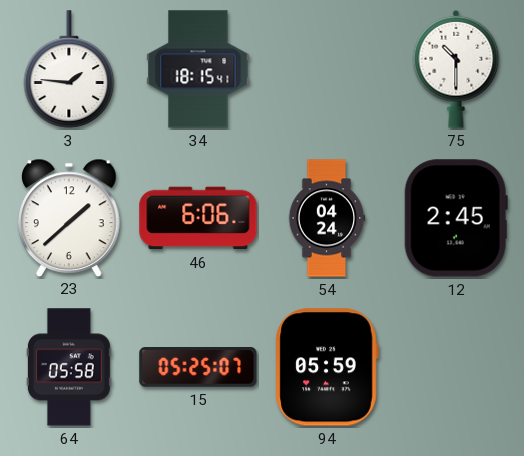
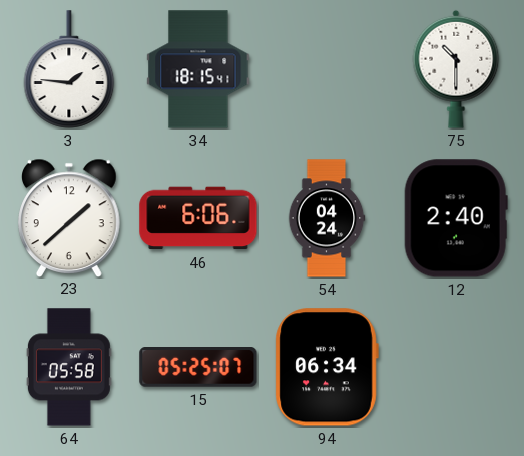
12: 2:45 -> 2:40 (456, 218)
94: 05:59 -> 06:34 (327, 367)
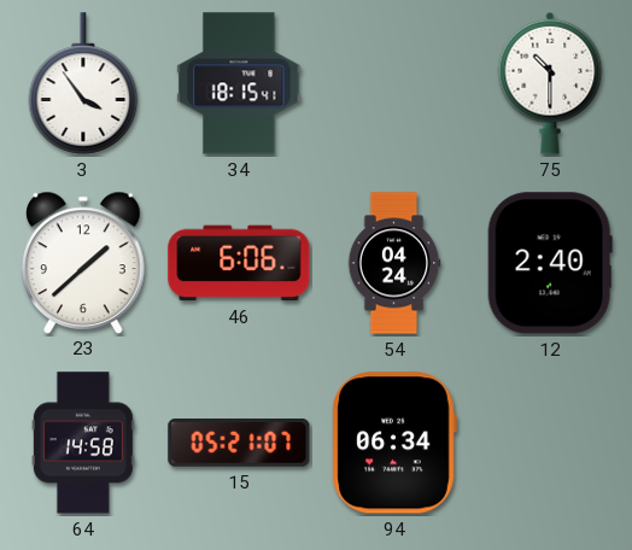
3: 1:46 -> 3:54 (83, 83)
64: 05:58 -> 14:58 (83, 443)
15: 05:25 -> 05:21 (239, 444)
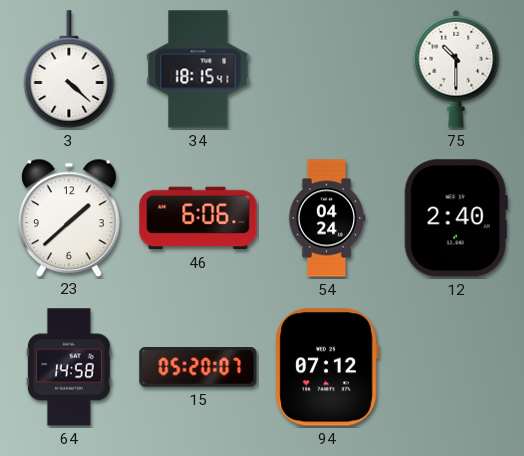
3: 3:54 -> 4:22 (69, 69)
15: 05:21 -> 05:20 (198, 368)
94: 06:34 -> 07:12 (327, 367)
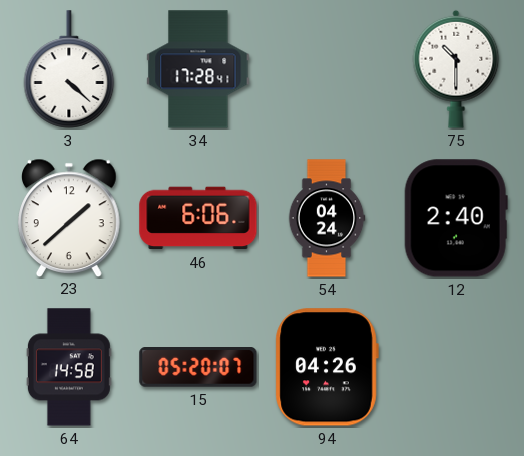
34: 18:15 -> 17:28 (198, 69)
94: 07:12 -> 04:26 (327, 367)
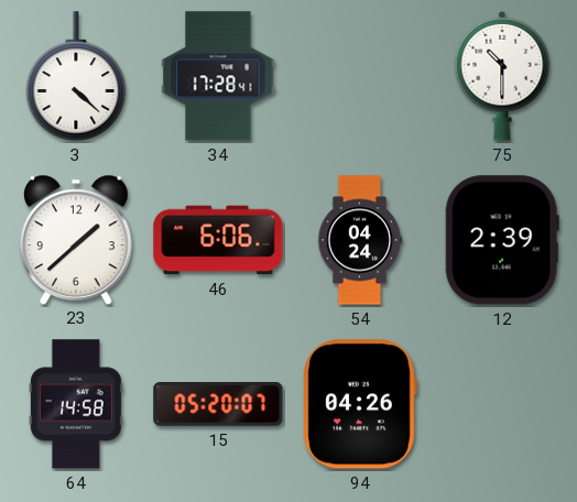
12: 2:40 -> 2:39 (502, 240)
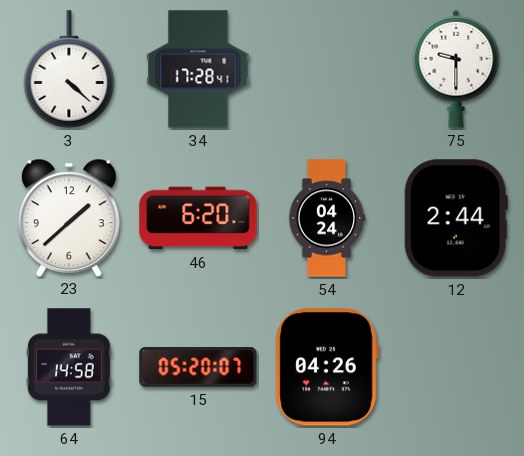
75: 10:30 -> 9:30 (456, 69)
46: 6:06 -> 6:20 (198, 218)
12: 2:39 -> 2:44 (456, 218)
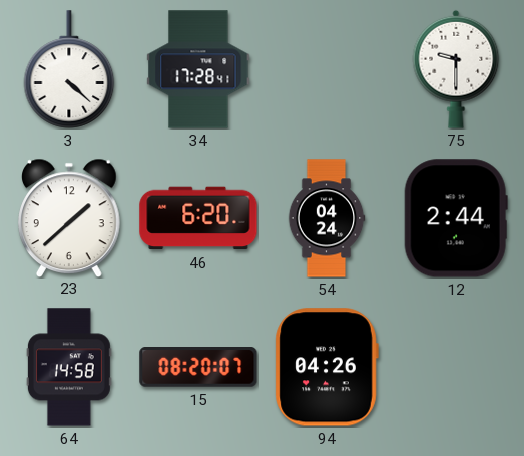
15: 05:20 -> 08:20 (198, 368)
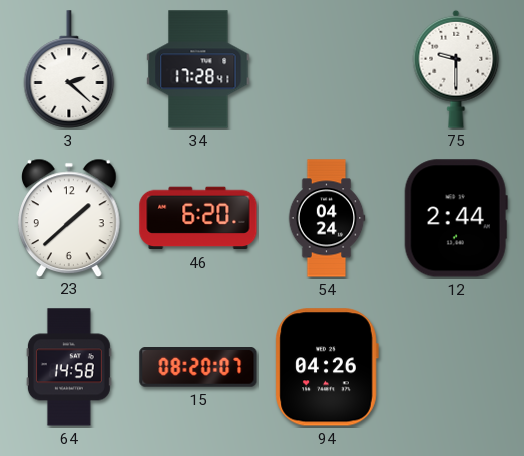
3: 4:22 -> 2:22 (69, 69)
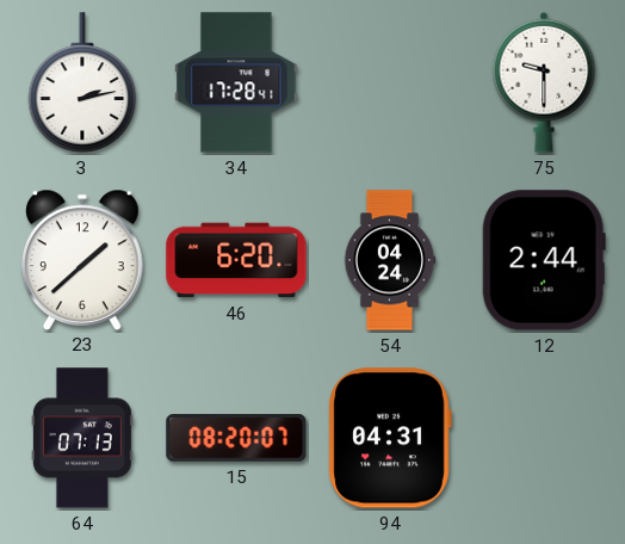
3: 2:22 -> 2:13 (82, 82)
64: 14:58 -> 07:13 (82, 438)
94: 04:26 -> 04:31 (390, 438)
